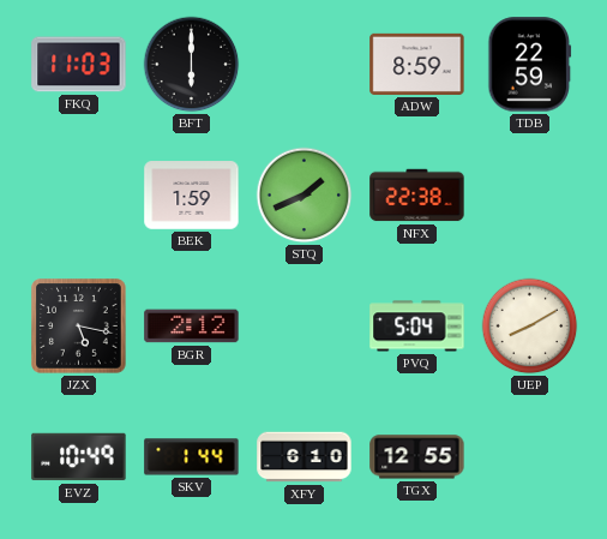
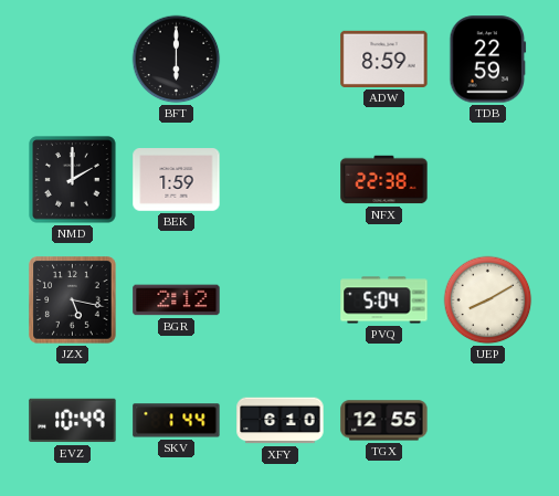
FKQ: 11:03 -> none (79, 65)
NMD: none -> 2:00 (73, 180)
STQ: 1:41 -> none (305, 196)
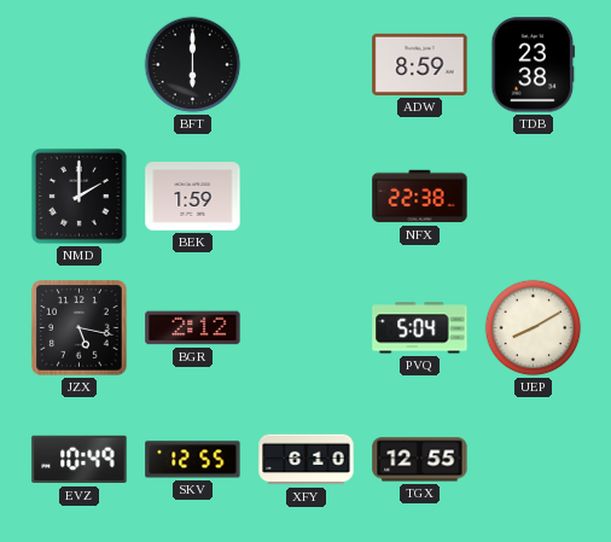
TDB: 22:59 -> 23:38 (534, 65)
SKV: 1:44 -> 12:55 (193, 460)
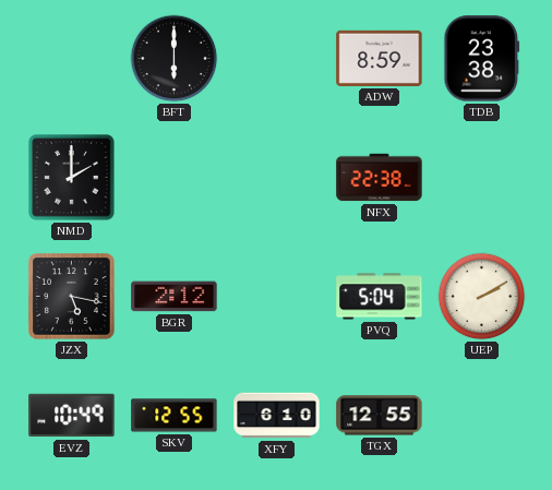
BEK: 1:59 -> none (193, 197)
UEP: 8:10 -> 2:10 (482, 297)
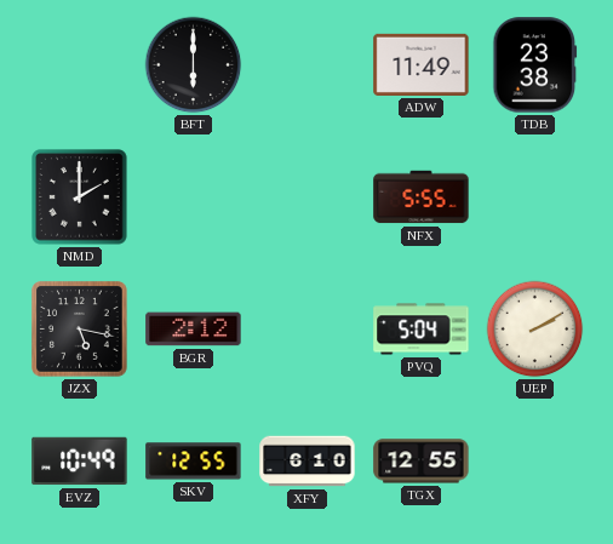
ADW: 8:59 -> 11:49 (422, 64)
NFX: 22:38 -> 5:55 (422, 197)
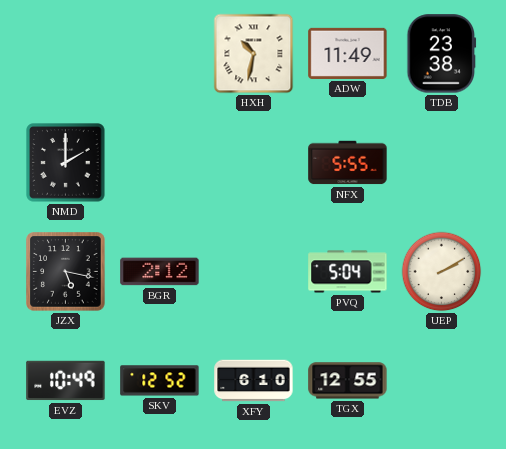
BFT: 6:00 -> none (194, 65)
HXH: none -> 10:32 (254, 54)
SKV: 12:55 -> 12:52 (160, 381)
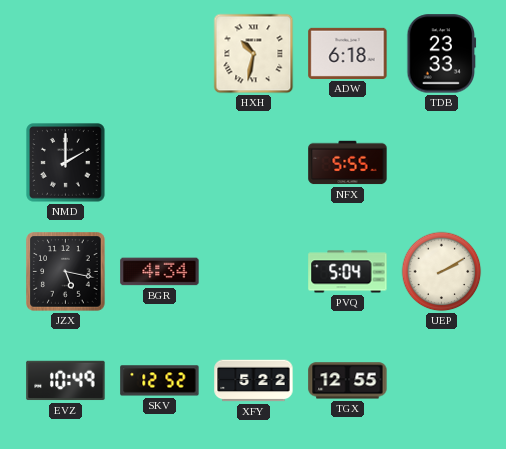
ADW: 11:49 -> 6:18 (348, 53)
TDB: 23:38 -> 23:33 (442, 54)
BGR: 2:12 -> 4:34 (160, 272)
XFY: 6:10 -> 5:22 (254, 381)
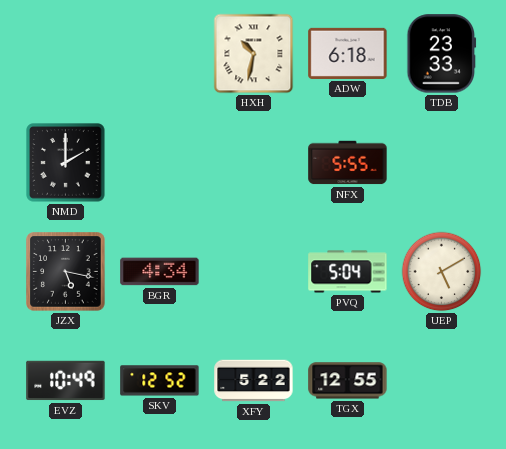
UEP: 2:10 -> 5:10 (442, 272)
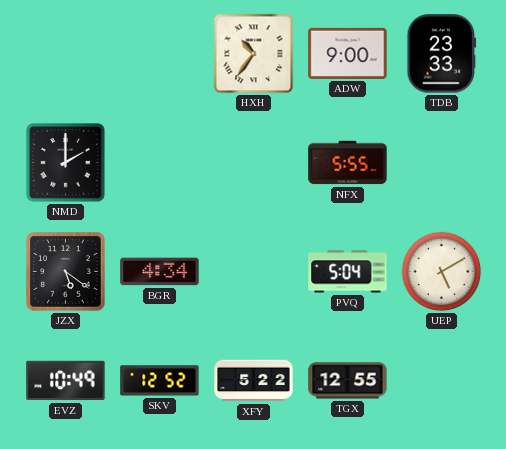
HXH: 10:32 -> 10:36 (254, 54)
ADW: 6:18 -> 9:00 (348, 53)
JZX: 5:17 -> 5:21 (66, 272)
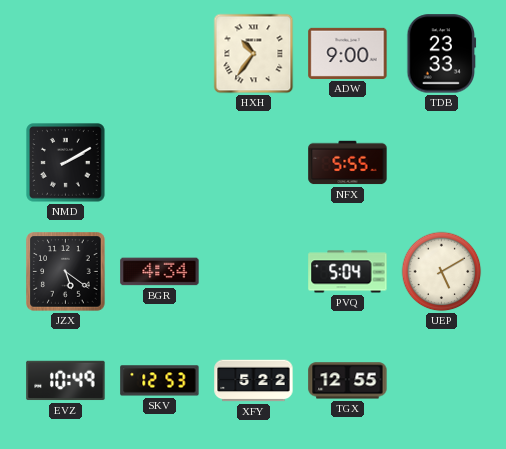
NMD: 2:00 -> 2:10 (66, 163)
SKV: 12:52 -> 12:53 (160, 381)
